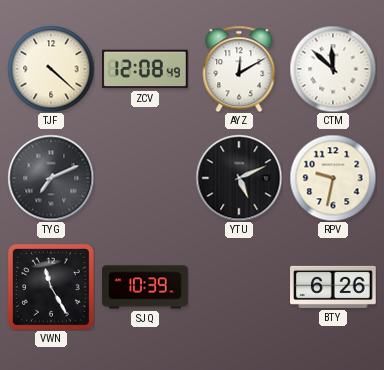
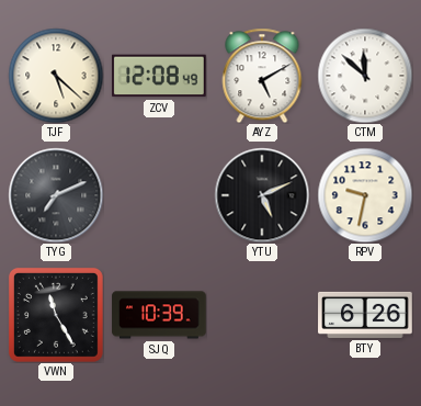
TJF: 4:22 -> 5:22 (56, 76)
AYZ: 12:10 -> 5:10 (262, 76)
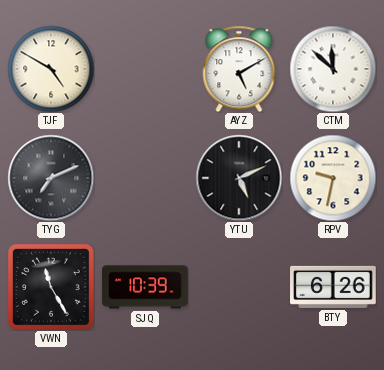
TJF: 5:22 -> 4:50 (51, 69)
ZCV: 12:08 -> none (160, 76)
